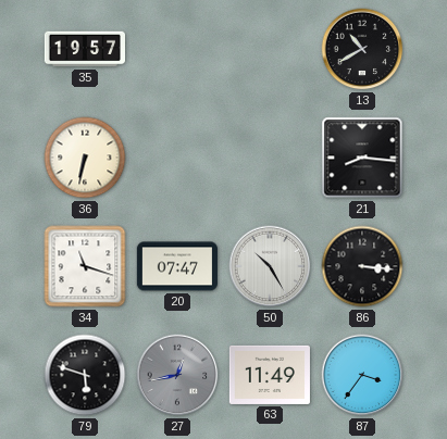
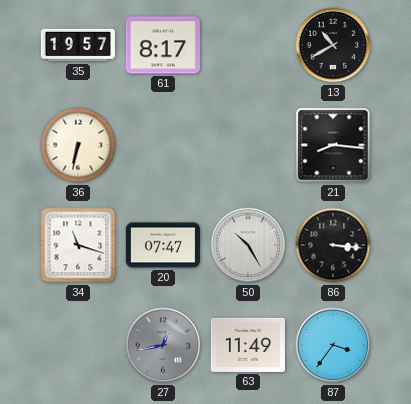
61: none -> 8:17 (163, 45)
79: 5:48 -> none (85, 375)
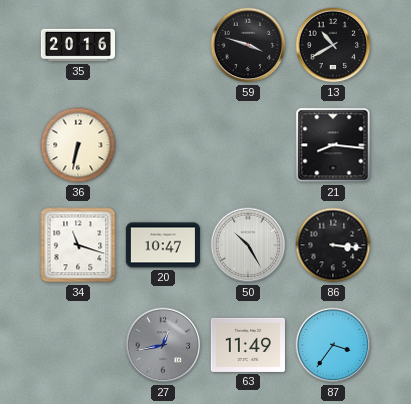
35: 19:57 -> 20:16 (77, 45)
61: 8:17 -> none (163, 45)
59: none -> 3:48 (248, 45)
20: 07:47 -> 10:47 (163, 245)
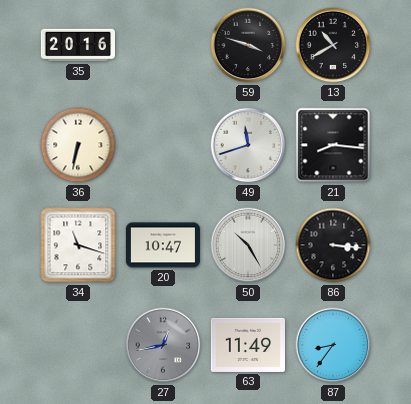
49: none -> 11:42 (248, 145)
87: 3:36 -> 8:36 (333, 345)
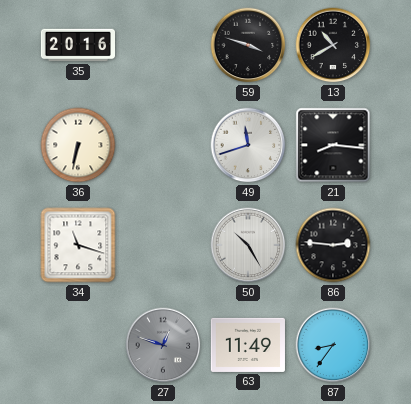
20: 10:47 -> none (163, 245)
86: 3:16 -> 2:46 (333, 245)
27: 12:43 -> 12:48 (163, 345)
